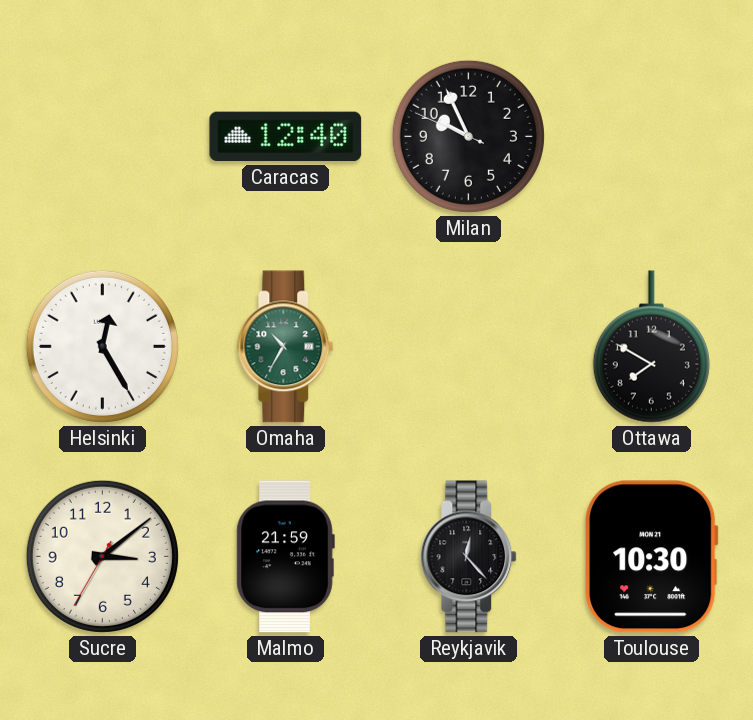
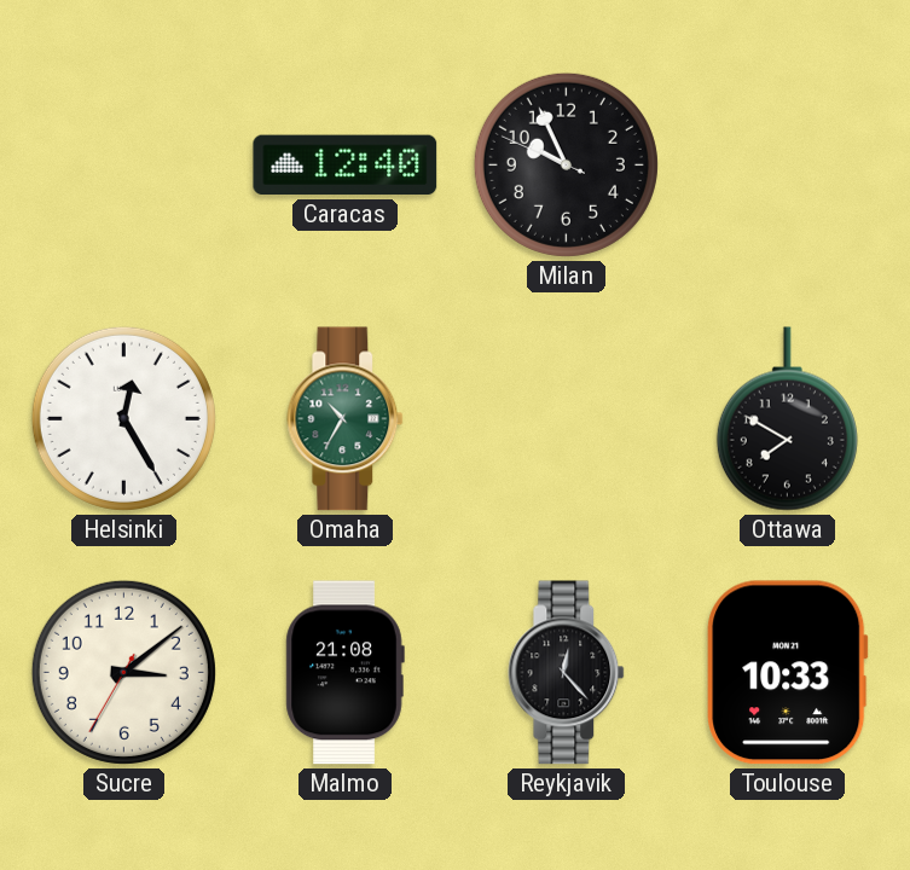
Malmo: 21:59 -> 21:08 (344, 673)
Toulouse: 10:30 -> 10:33 (788, 673)
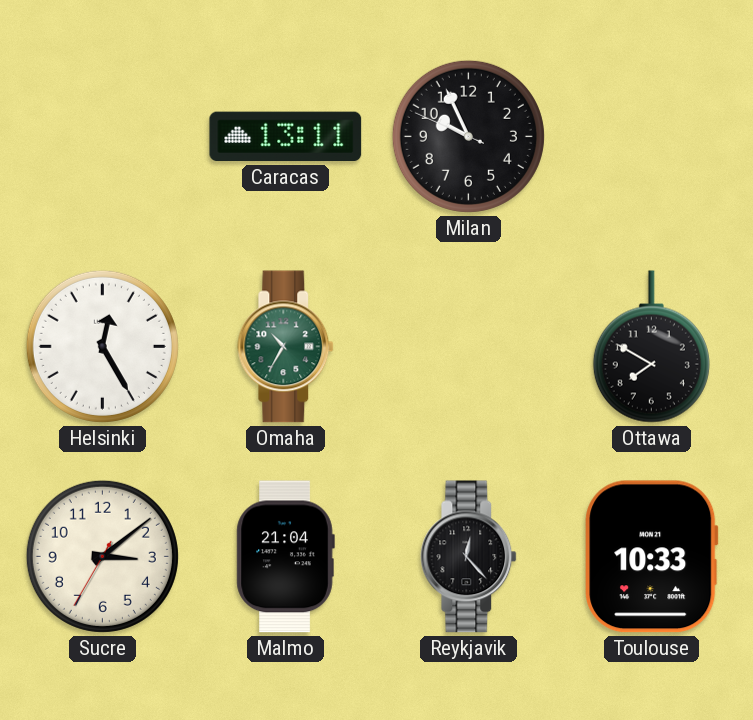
Caracas: 12:40 -> 13:11 (286, 137)
Malmo: 21:08 -> 21:04 (285, 557)
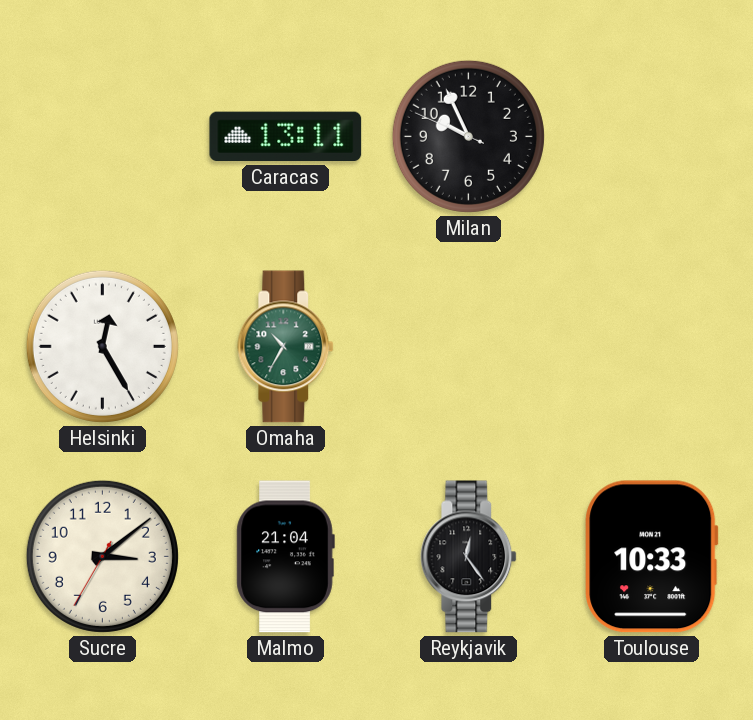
Ottawa: 7:50 -> none (651, 347)
Reykjavik: 12:23 -> 12:24 (469, 557)
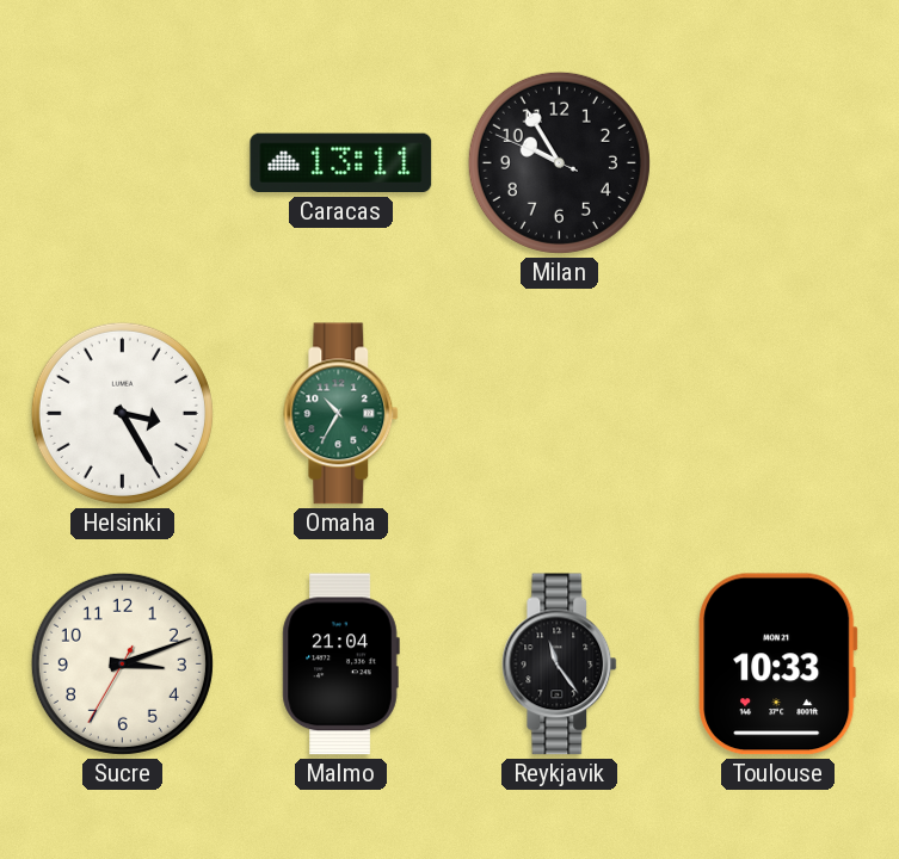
Milan: 9:55 -> 9:54 (559, 162)
Helsinki: 12:25 -> 3:25 (122, 413)
Sucre: 3:08 -> 3:11 (122, 663)
Reykjavik: 12:24 -> 11:24 (560, 665)
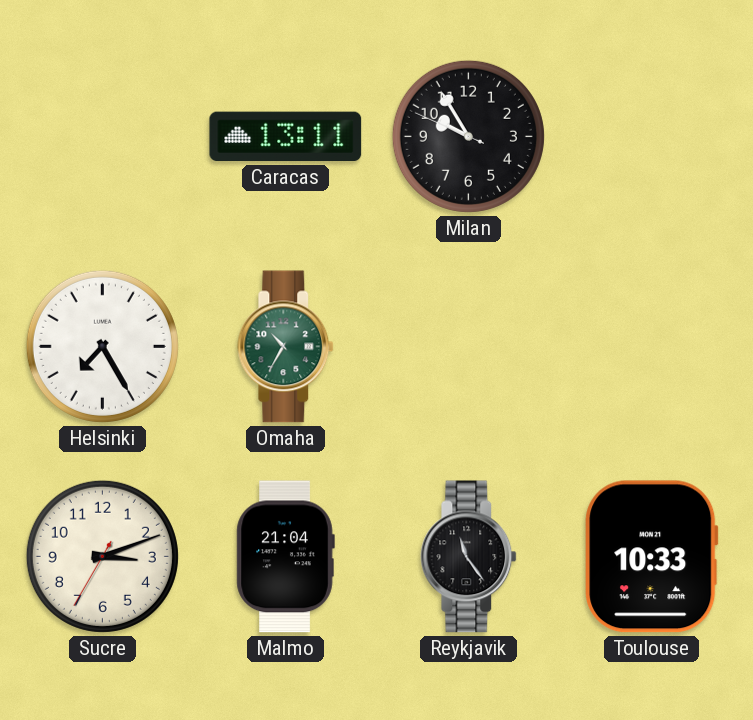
Helsinki: 3:25 -> 7:25 (102, 346)
